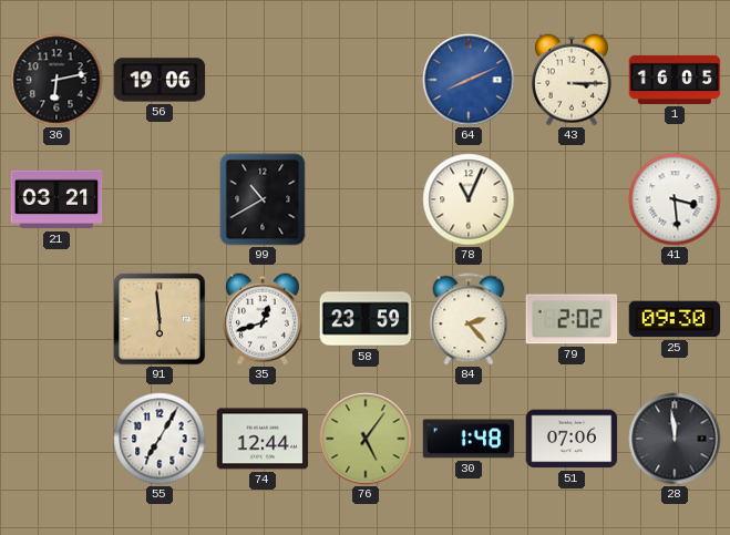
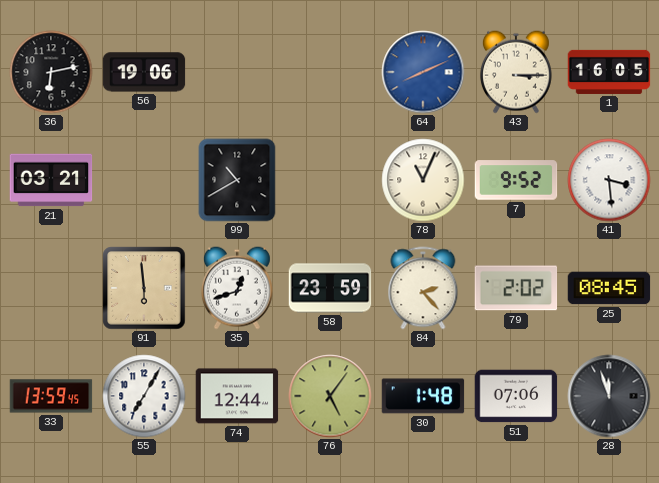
7: none -> 9:52 (516, 180)
25: 09:30 -> 08:45 (609, 288)
33: none -> 13:59 (51, 396)
28: 11:59 -> 11:57 (609, 396)
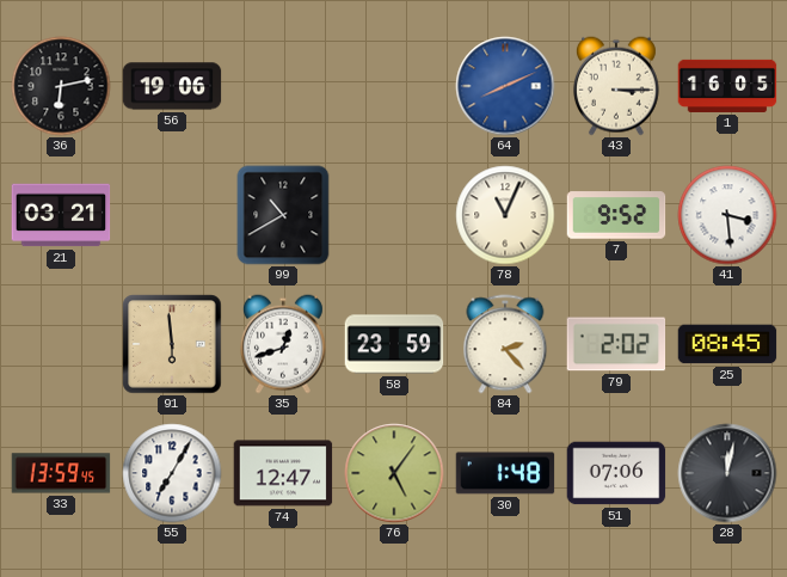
74: 12:44 -> 12:47 (283, 473)
28: 11:57 -> 12:02 (727, 473)
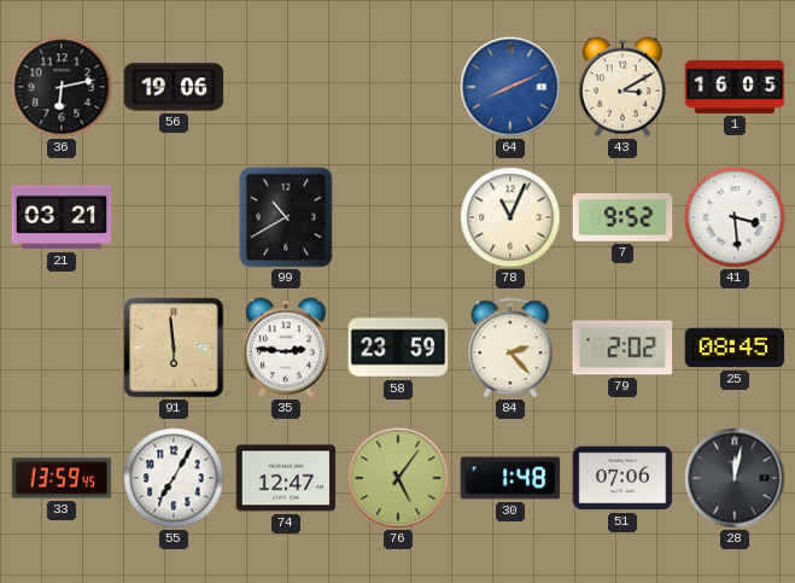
43: 3:15 -> 3:10 (622, 87)
35: 12:42 -> 2:46 (286, 348)
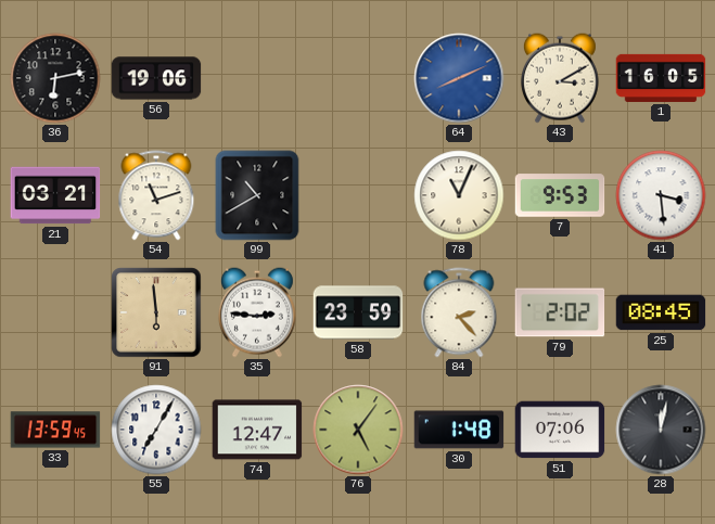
54: none -> 11:12 (156, 195)
7: 9:52 -> 9:53 (560, 195)
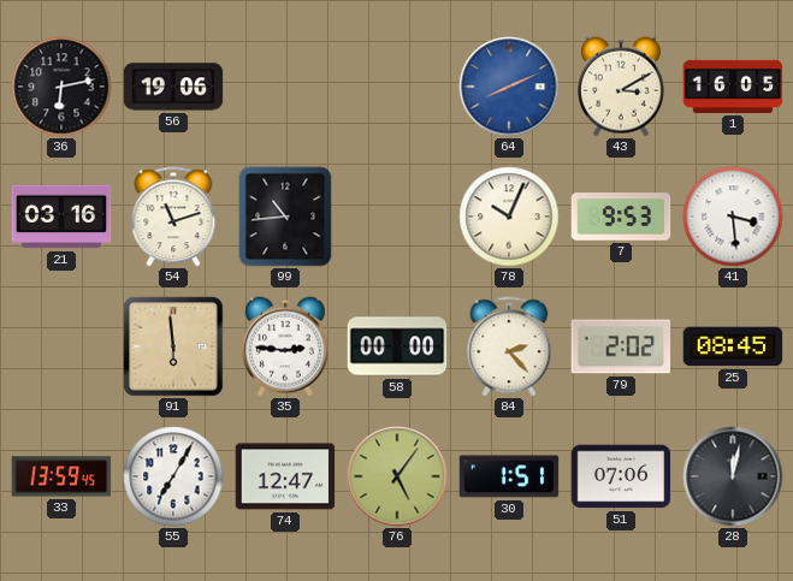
21: 03:21 -> 03:16 (61, 217)
99: 10:40 -> 10:44 (285, 217)
78: 11:04 -> 10:04 (509, 217)
58: 23:59 -> 00:00 (397, 346)
30: 1:48 -> 1:51 (509, 476)
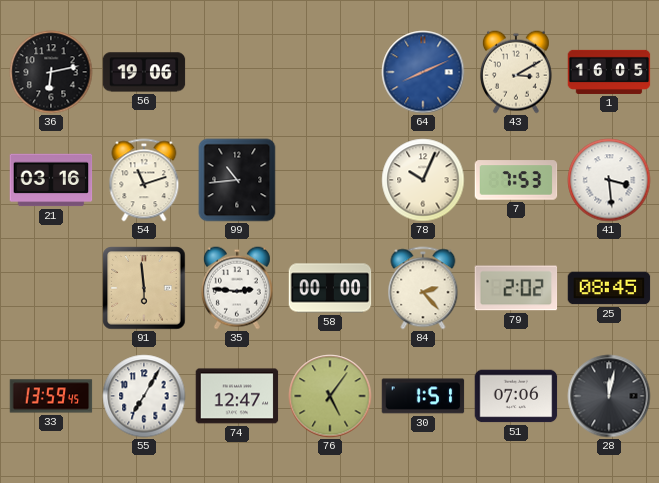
7: 9:53 -> 7:53 (516, 180)
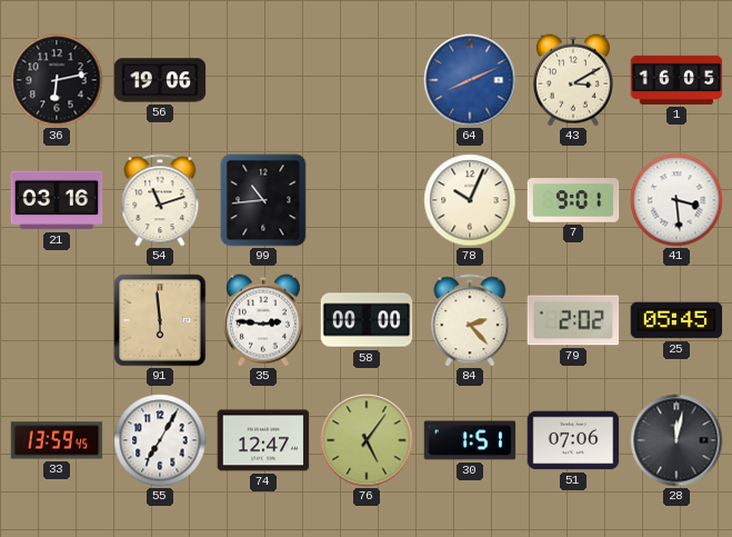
7: 7:53 -> 9:01 (573, 200)
25: 08:45 -> 05:45 (676, 320)
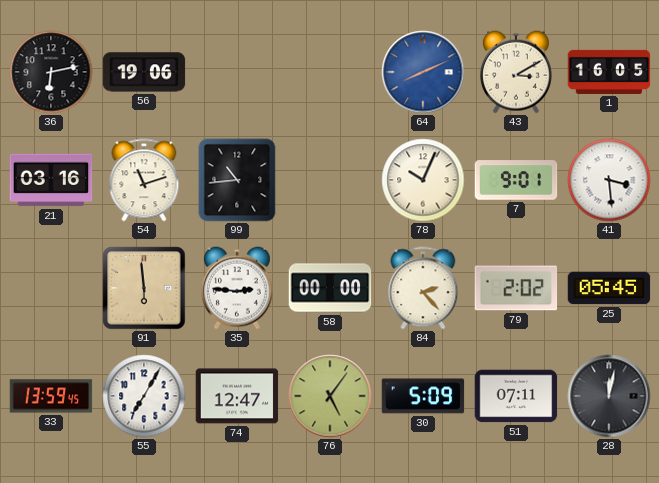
30: 1:51 -> 5:09 (423, 396)
51: 07:06 -> 07:11 (516, 396)
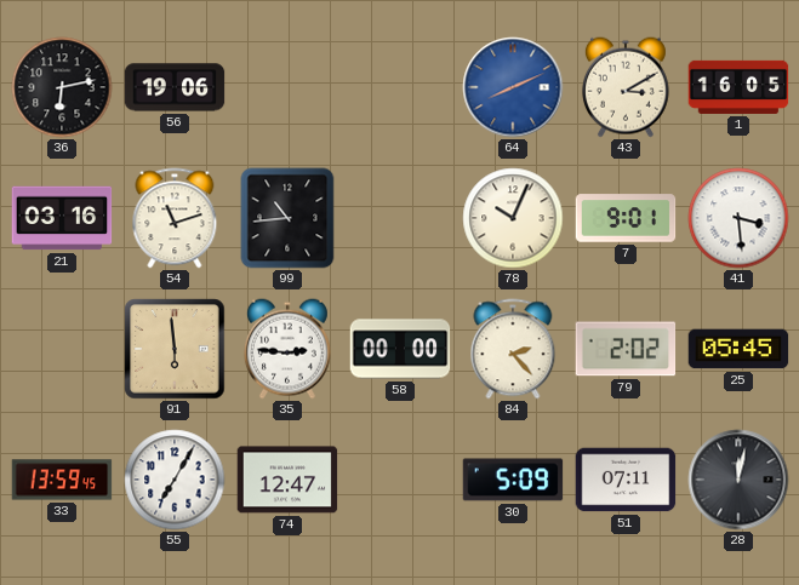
76: 5:06 -> none (330, 396)
